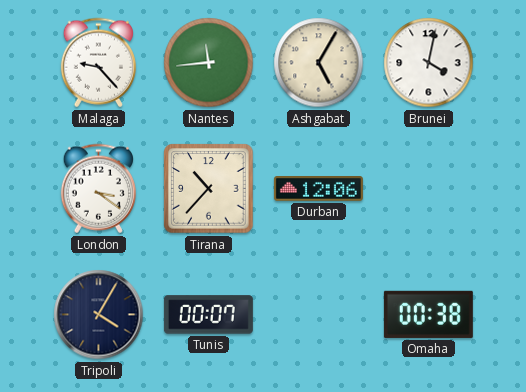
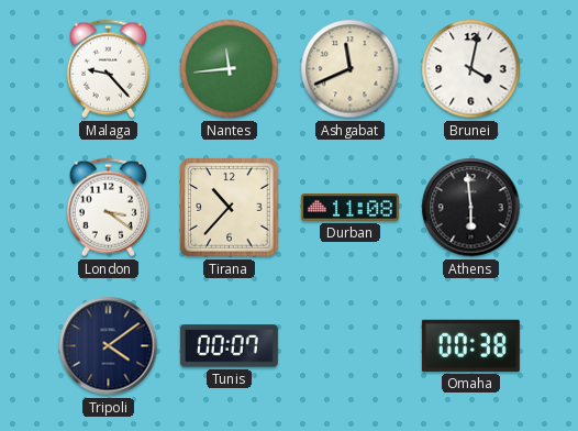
Ashgabat: 5:05 -> 11:41 (351, 69)
Durban: 12:06 -> 11:08 (349, 208)
Athens: none -> 5:59 (471, 208)
Tripoli: 4:05 -> 4:09 (109, 346)
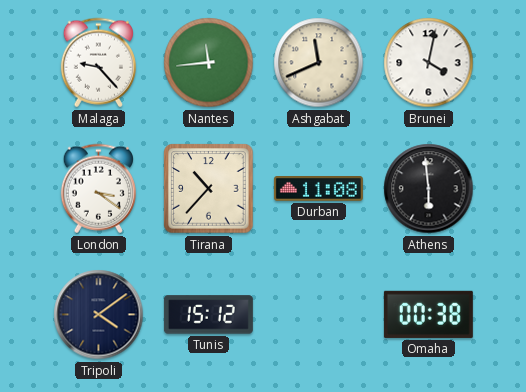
Tunis: 00:07 -> 15:12 (208, 315)
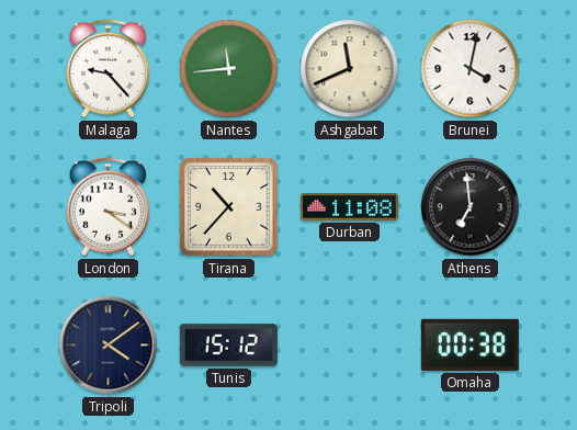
Athens: 5:59 -> 6:59 (471, 207)
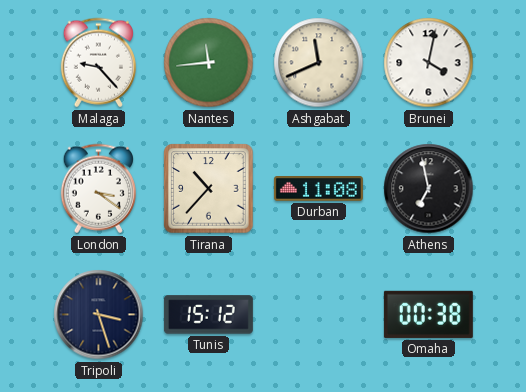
Athens: 6:59 -> 6:58 (429, 189)
Tripoli: 4:09 -> 3:27 (99, 315)
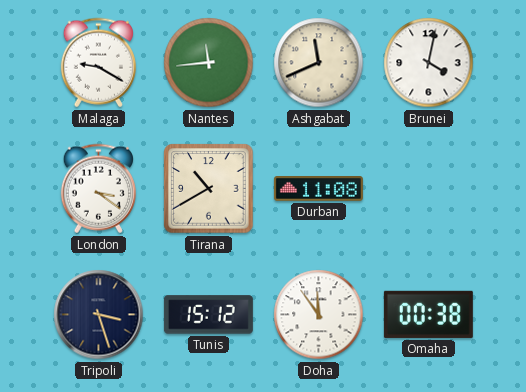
Malaga: 9:23 -> 9:20 (98, 63)
Tirana: 10:37 -> 10:40 (209, 189)
Athens: 6:58 -> none (429, 189)
Doha: none -> 11:54 (319, 315)
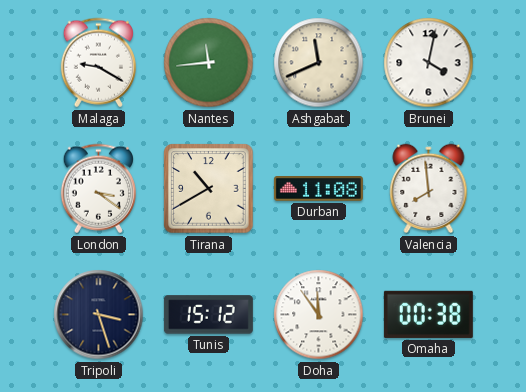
Valencia: none -> 7:59 (429, 189)
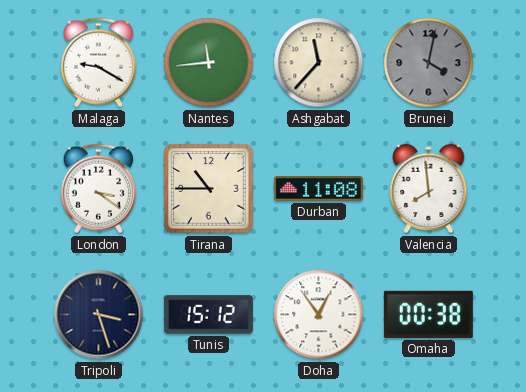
Ashgabat: 11:41 -> 11:37 (319, 63)
Brunei dial: white -> grey (429, 63)
Tirana: 10:40 -> 10:45 (209, 189)
Doha: 11:54 -> 12:54 (319, 315)
